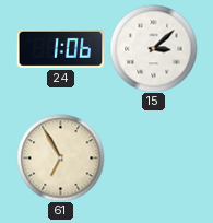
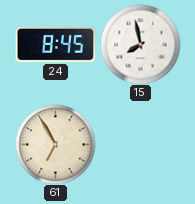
24: 1:06 -> 8:45 (55, 44)
15: 3:08 -> 7:58 (140, 44)
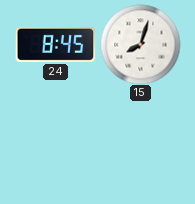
15: 7:58 -> 8:03 (140, 44)
61: 6:55 -> none (55, 144)
